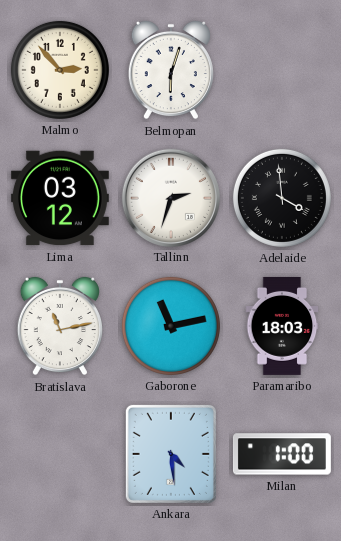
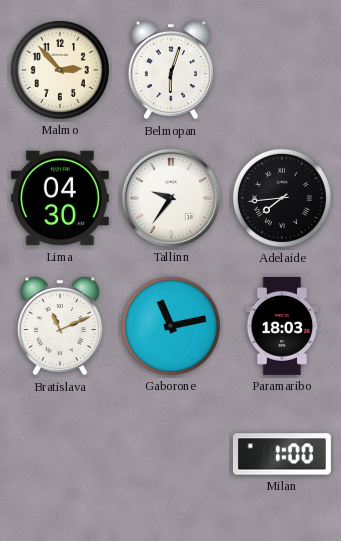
Lima: 03:12 -> 04:30 (60, 198)
Tallinn: 2:33 -> 9:36 (170, 197)
Adelaide: 3:59 -> 7:44 (282, 198)
Bratislava: 11:13 -> 11:11 (60, 326)
Ankara: 4:29 -> none (171, 454)
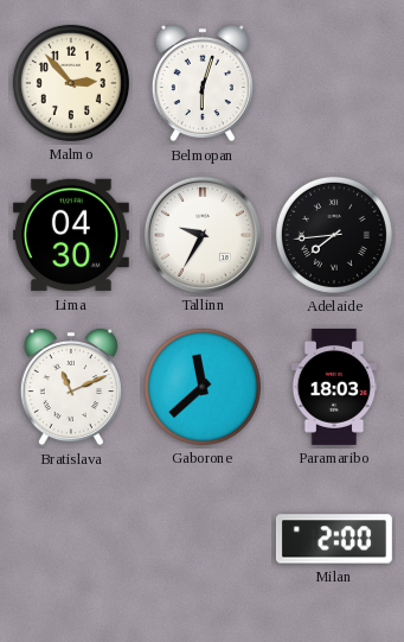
Tallinn: 9:36 -> 9:35 (201, 234)
Gaborone: 11:13 -> 11:38 (203, 387)
Milan: 1:00 -> 2:00 (334, 539)
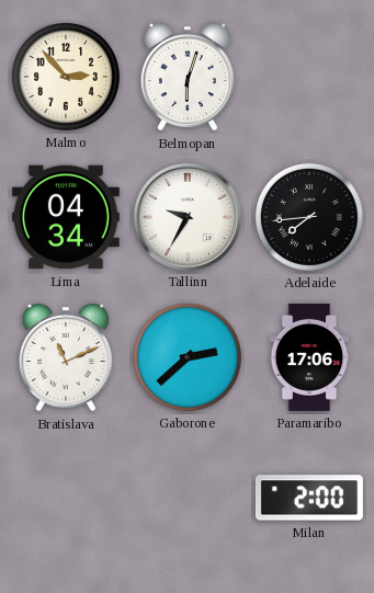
Lima: 04:30 -> 04:34 (66, 217)
Gaborone: 11:38 -> 2:38 (188, 357)
Paramaribo: 18:03 -> 17:06 (309, 357)
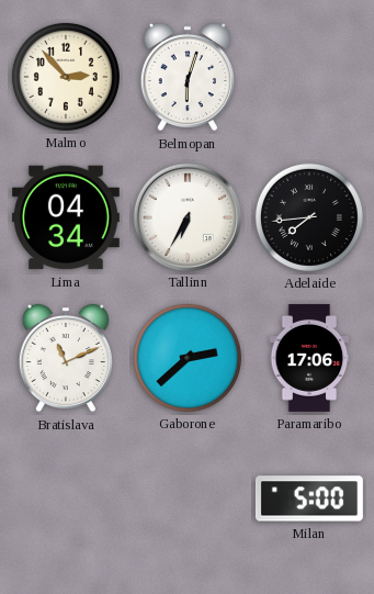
Tallinn: 9:35 -> 6:35 (186, 216)
Milan: 2:00 -> 5:00 (309, 498)
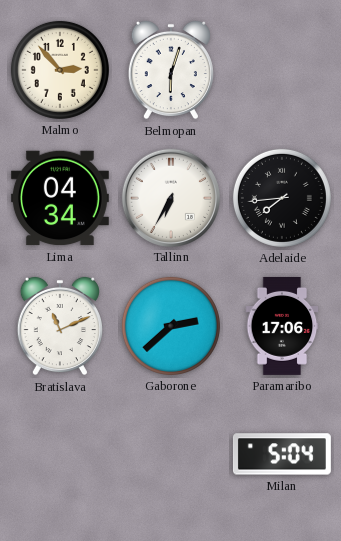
Milan: 5:00 -> 5:04 (282, 454)
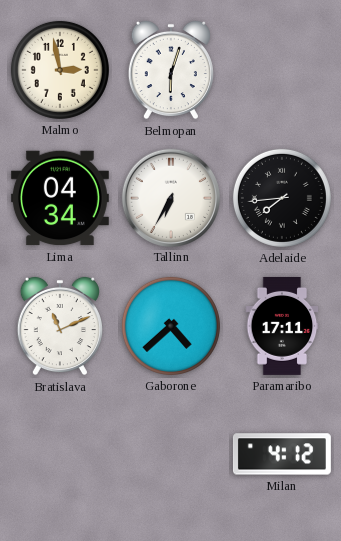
Malmo: 2:53 -> 2:58 (60, 70)
Gaborone: 2:38 -> 4:38 (171, 326)
Paramaribo: 17:06 -> 17:11 (282, 326)
Milan: 5:04 -> 4:12 (282, 454)
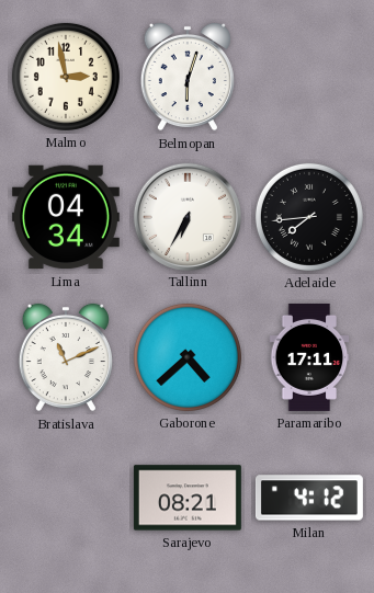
Sarajevo: none -> 08:21 (188, 498)
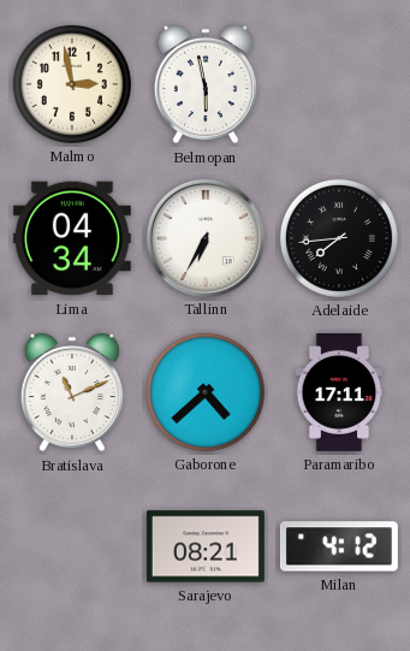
Belmopan: 6:03 -> 5:58 (206, 84)
